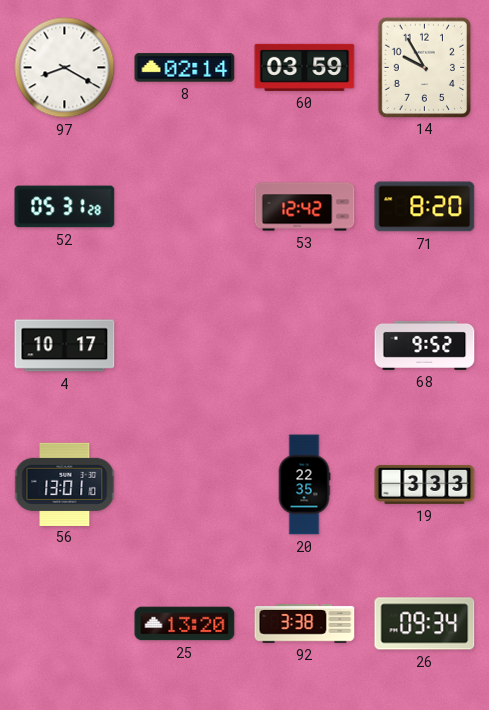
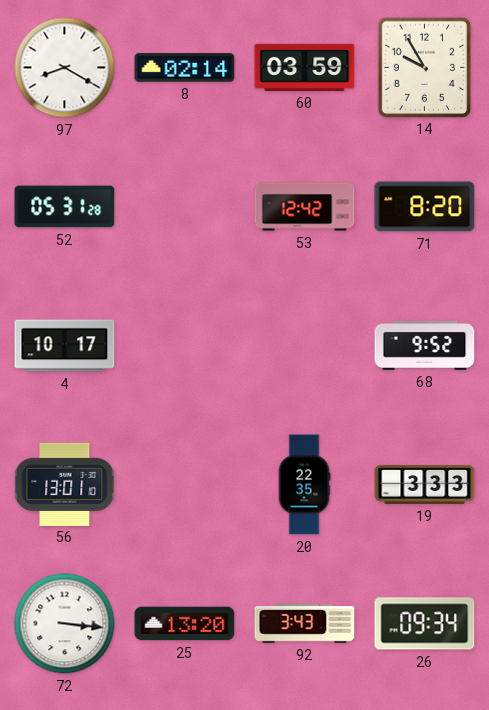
72: none -> 3:16 (65, 624)
92: 3:38 -> 3:43 (305, 624)
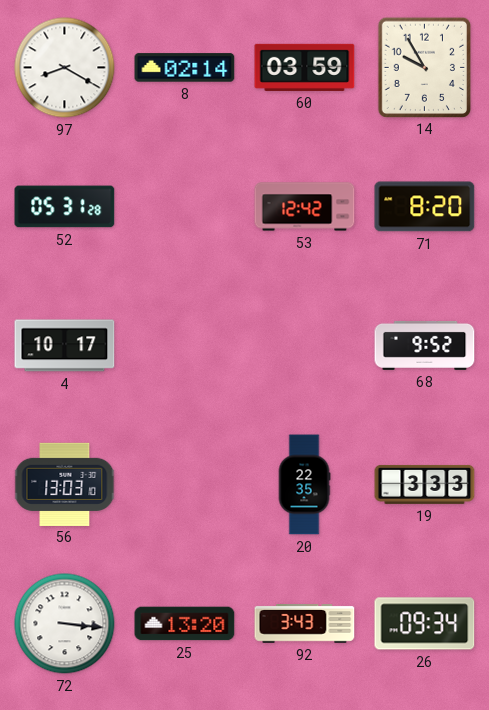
56: 13:01 -> 13:03 (65, 484)
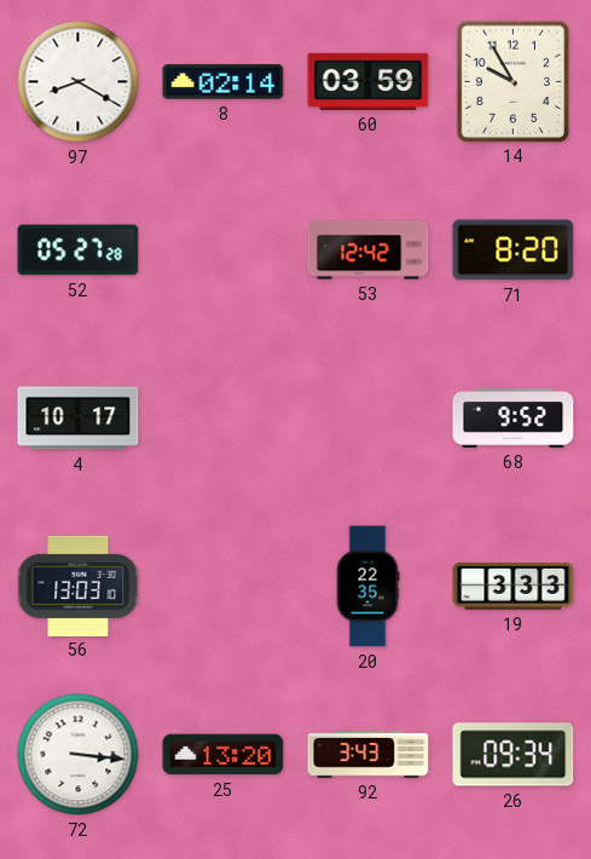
52: 05:31 -> 05:27 (79, 250)
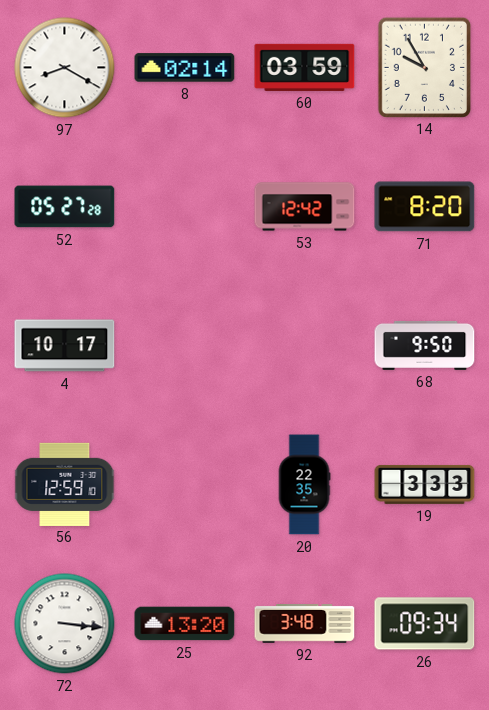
68: 9:52 -> 9:50 (425, 345)
56: 13:03 -> 12:59 (65, 484)
92: 3:43 -> 3:48 (305, 624)
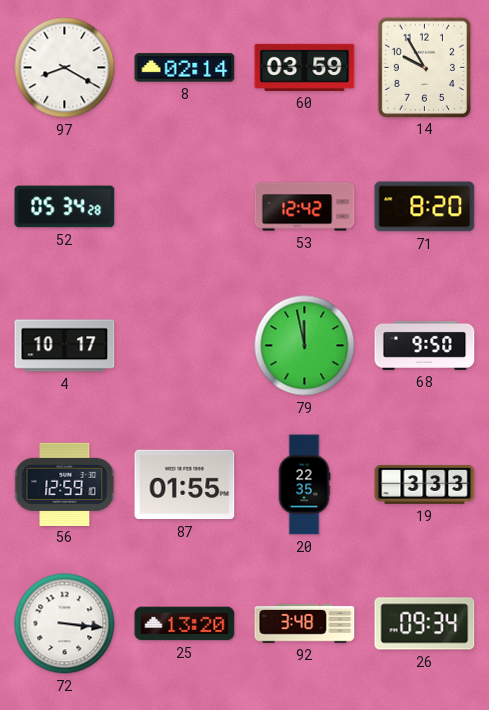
52: 05:27 -> 05:34 (65, 207)
79: none -> 11:58 (305, 346)
87: none -> 01:55 (185, 485)
